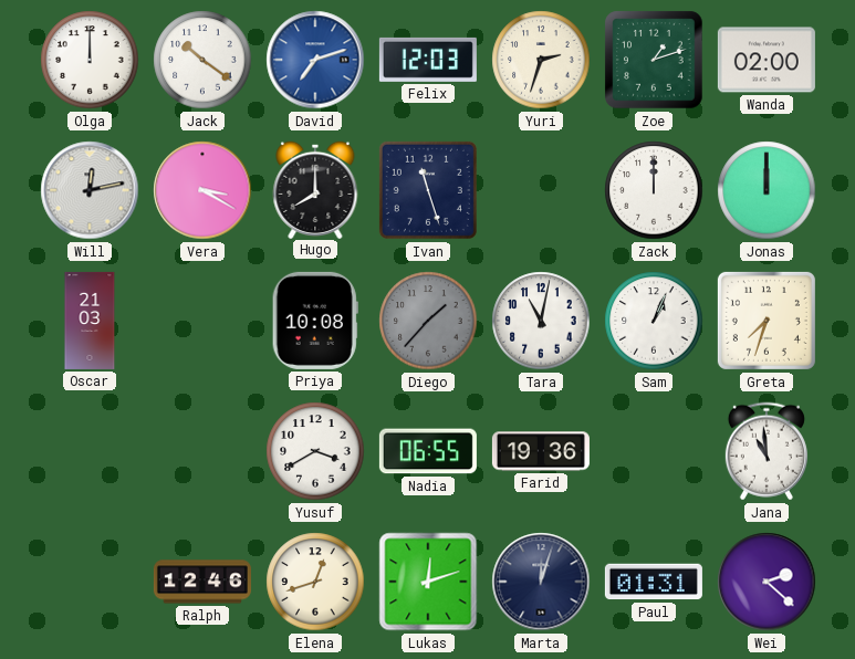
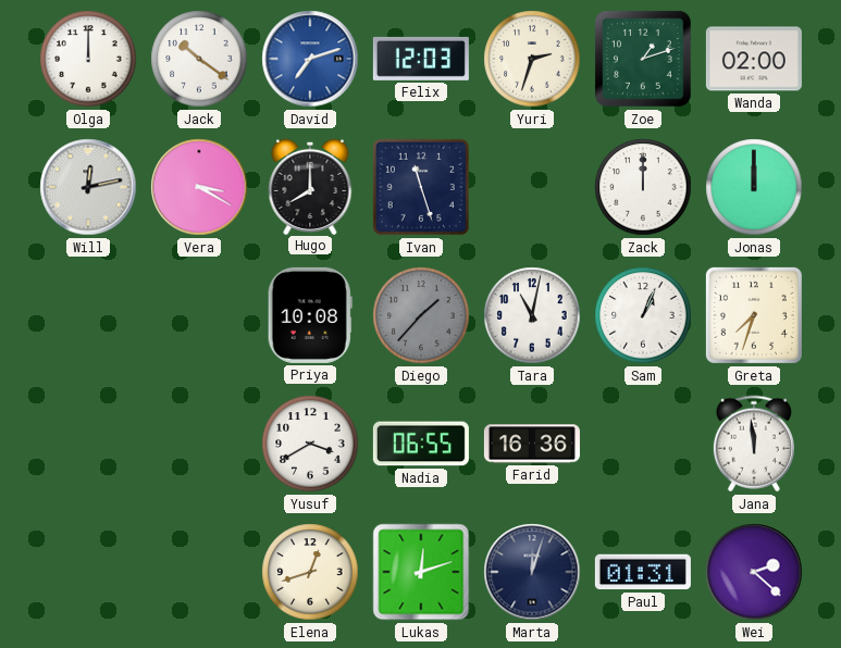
Oscar: 21:03 -> none (90, 321)
Farid: 19:36 -> 16:36 (532, 444)
Jana: 10:59 -> 11:59 (754, 444)
Ralph: 12:46 -> none (202, 582)
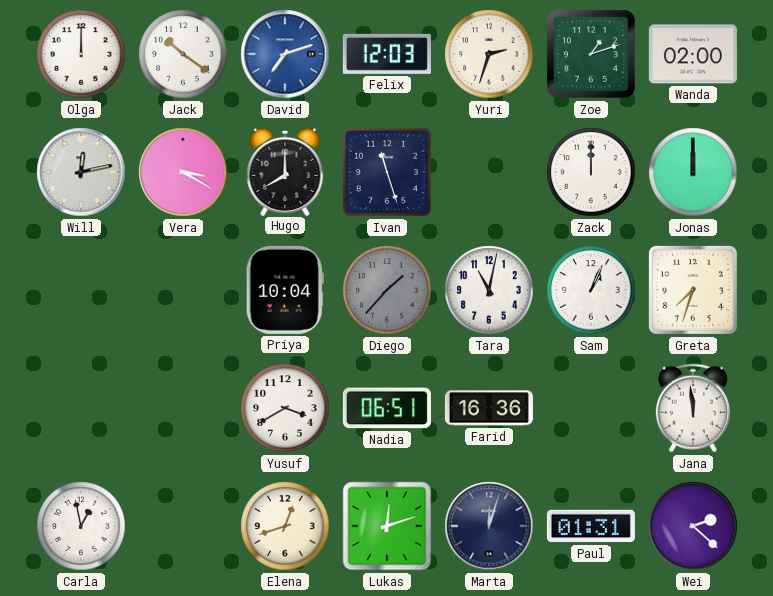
Priya: 10:08 -> 10:04 (285, 290)
Nadia: 06:55 -> 06:51 (387, 408)
Carla: none -> 12:58 (81, 526)
